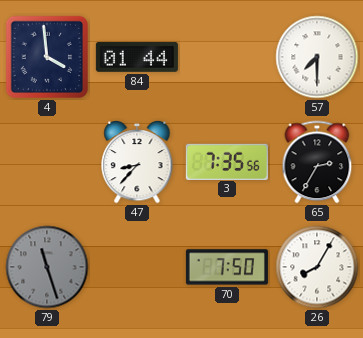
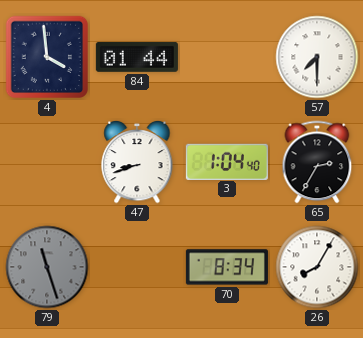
47: 8:37 -> 8:42 (137, 162)
3: 7:35 -> 1:04 (227, 161)
70: 7:50 -> 8:34 (227, 267)
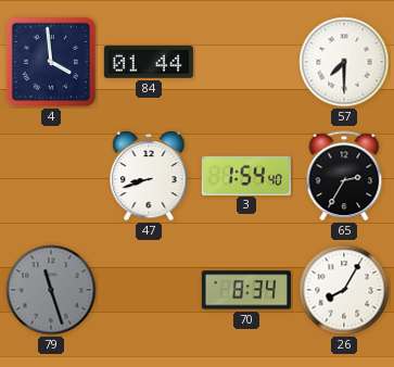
3: 1:04 -> 1:54 (246, 175)
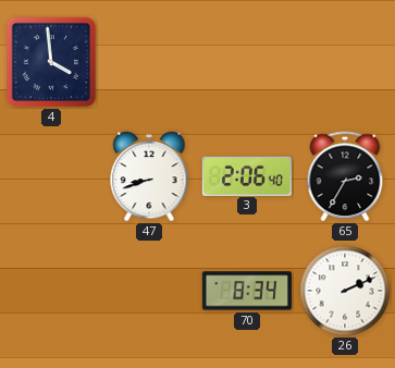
84: 01:44 -> none (149, 62)
57: 7:30 -> none (344, 62)
3: 1:54 -> 2:06 (247, 175)
79: 11:27 -> none (51, 290)
26: 8:05 -> 2:11 (345, 291)
